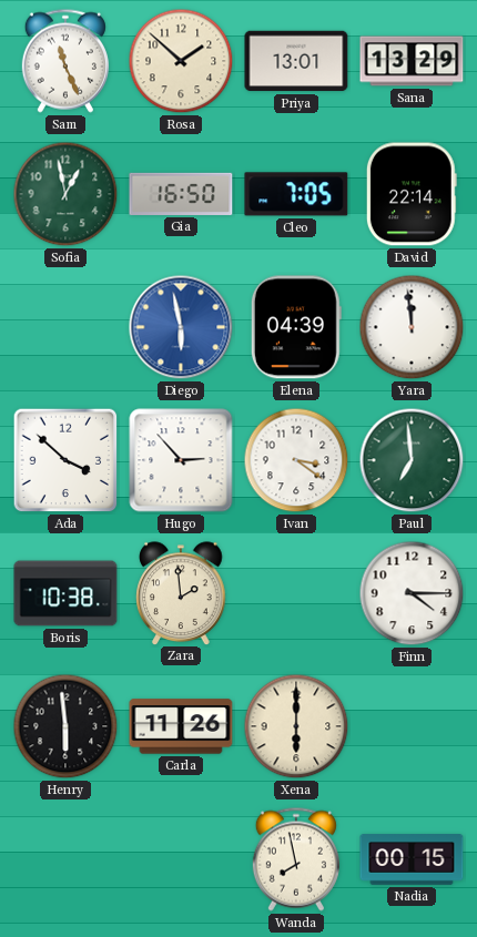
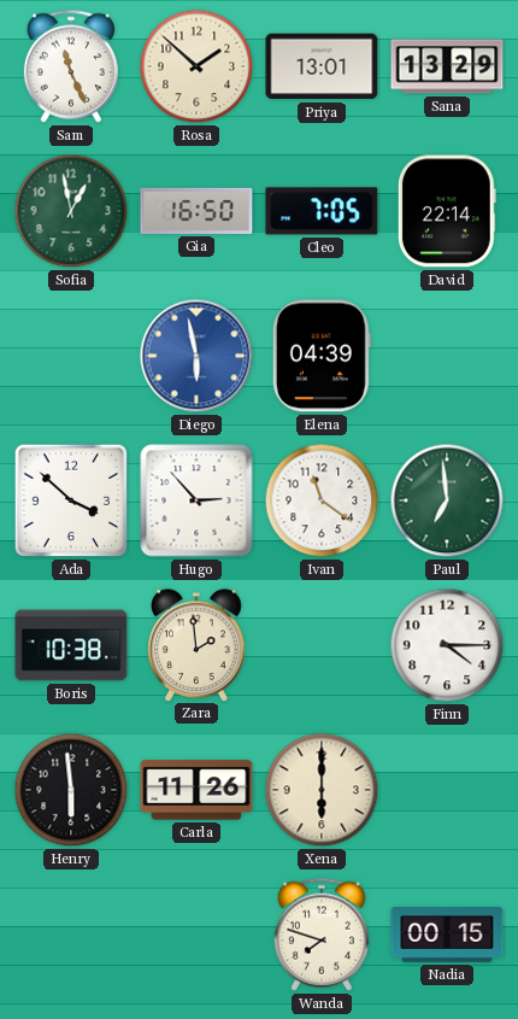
Yara: 11:59 -> none (412, 327)
Ivan: 3:21 -> 11:21 (322, 500)
Wanda: 7:58 -> 7:48 (322, 935)
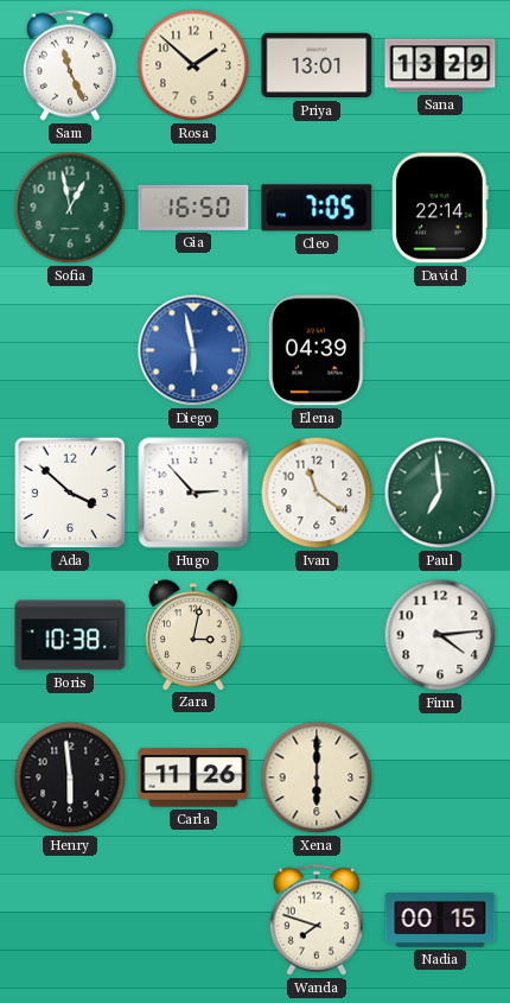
Zara: 1:59 -> 3:02 (193, 635)
Finn: 4:15 -> 4:14 (440, 635)
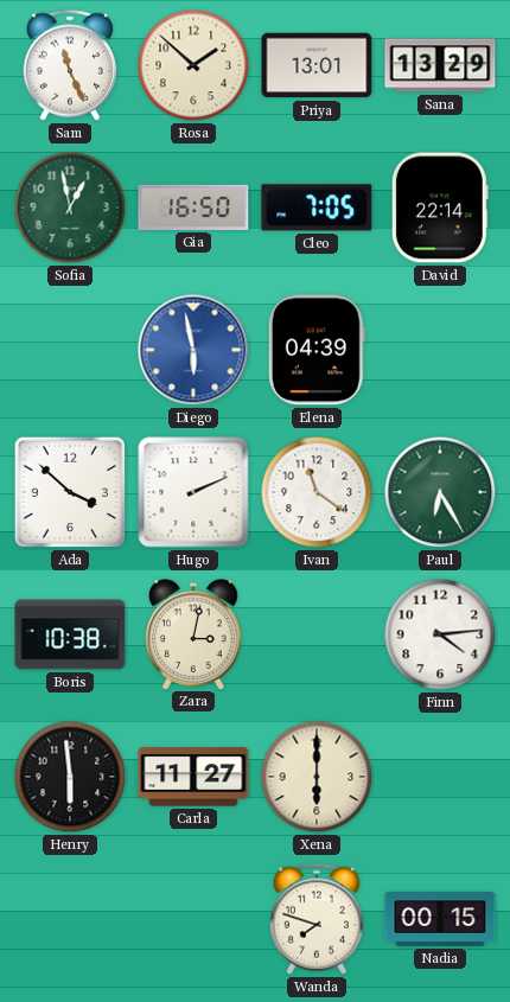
Hugo: 2:53 -> 2:11 (193, 492)
Paul: 6:59 -> 6:25 (440, 492)
Carla: 11:26 -> 11:27 (193, 777)
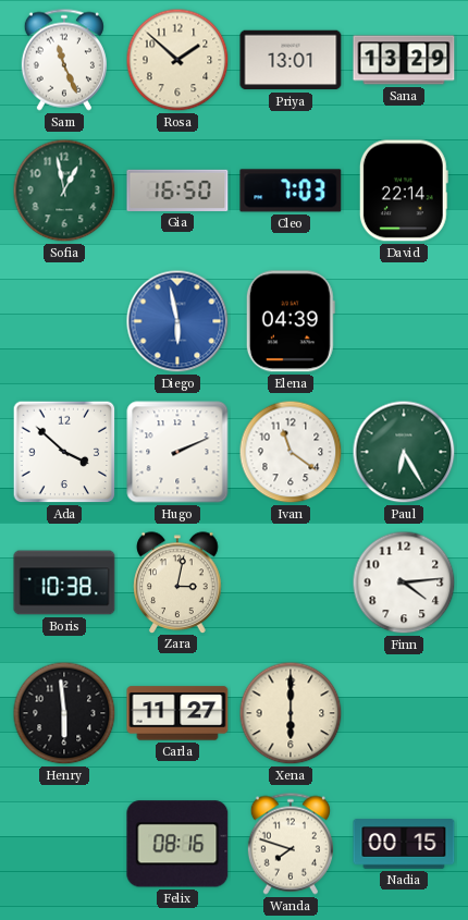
Cleo: 7:05 -> 7:03 (291, 191)
Felix: none -> 08:16 (177, 844)
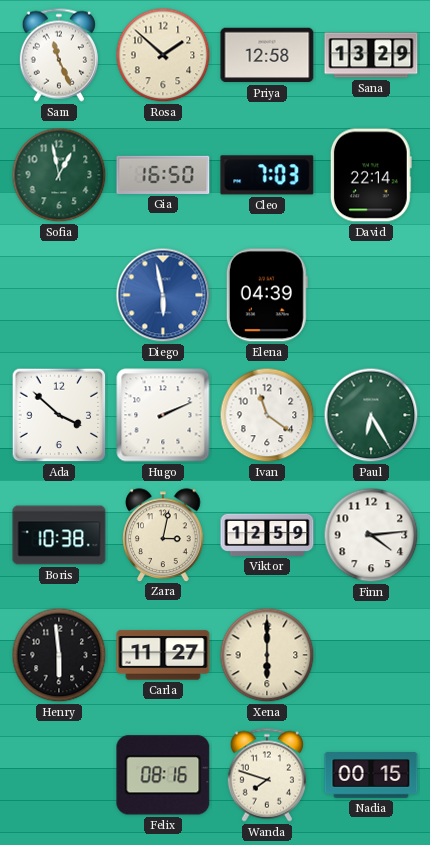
Priya: 13:01 -> 12:58 (267, 55)
Viktor: none -> 12:59 (267, 535)
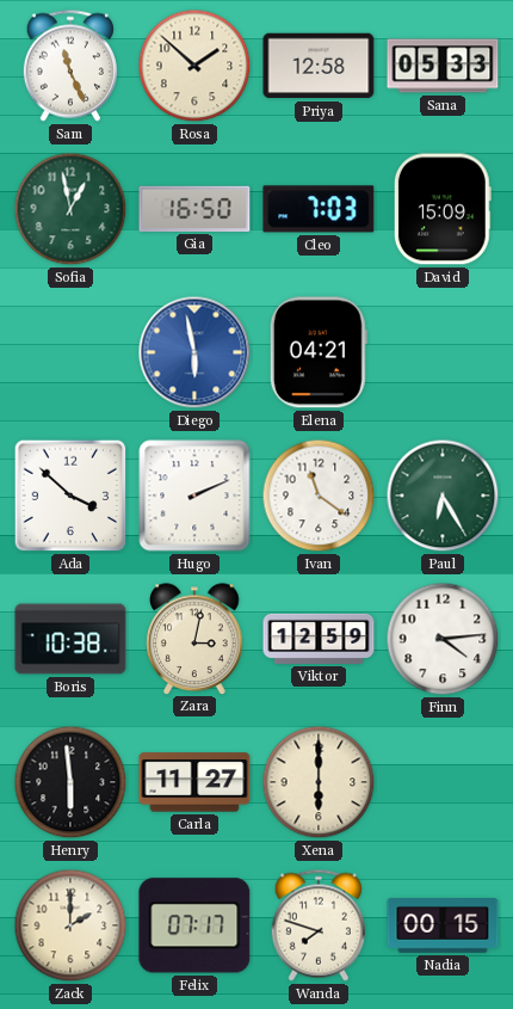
Sana: 13:29 -> 05:33 (443, 66)
David: 22:14 -> 15:09 (443, 209)
Elena: 04:39 -> 04:21 (319, 352)
Zack: none -> 2:00 (70, 925)
Felix: 08:16 -> 07:17 (194, 925)
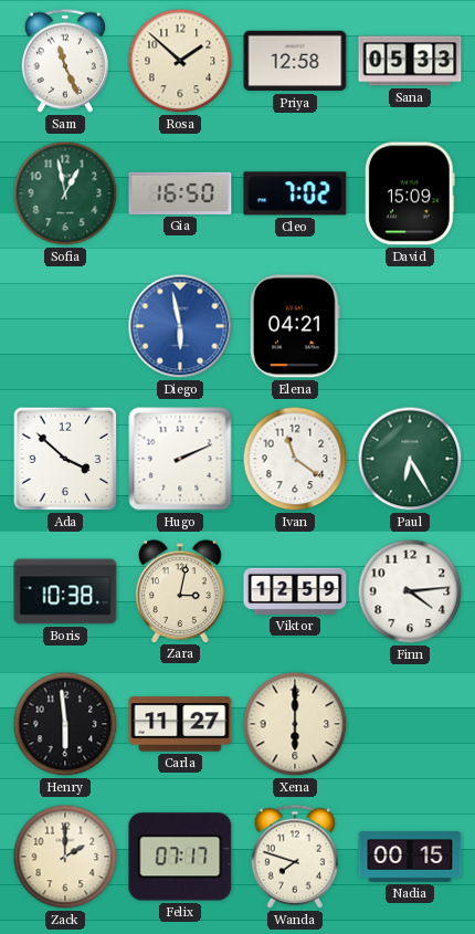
Cleo: 7:03 -> 7:02 (295, 193)
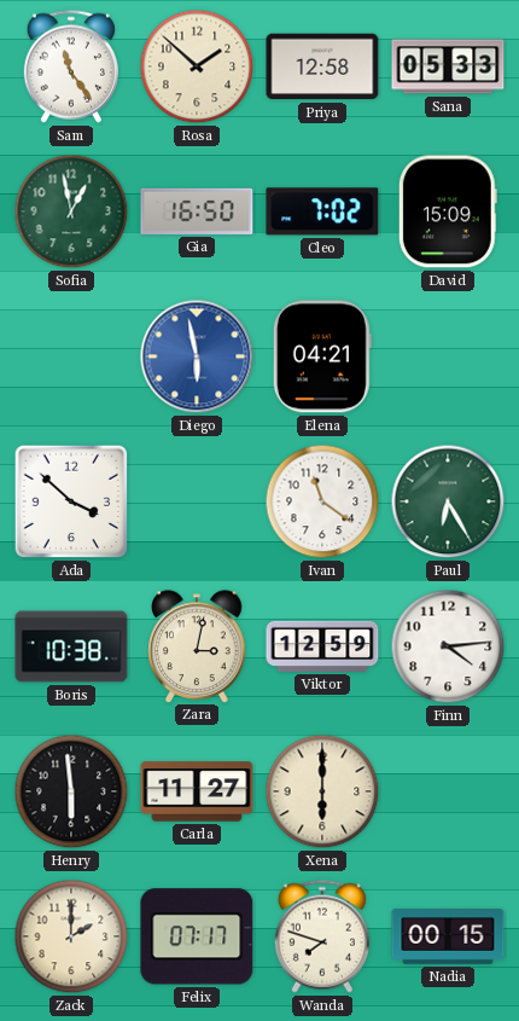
Sam: 11:26 -> 11:24 (71, 66)
Hugo: 2:11 -> none (180, 459)
